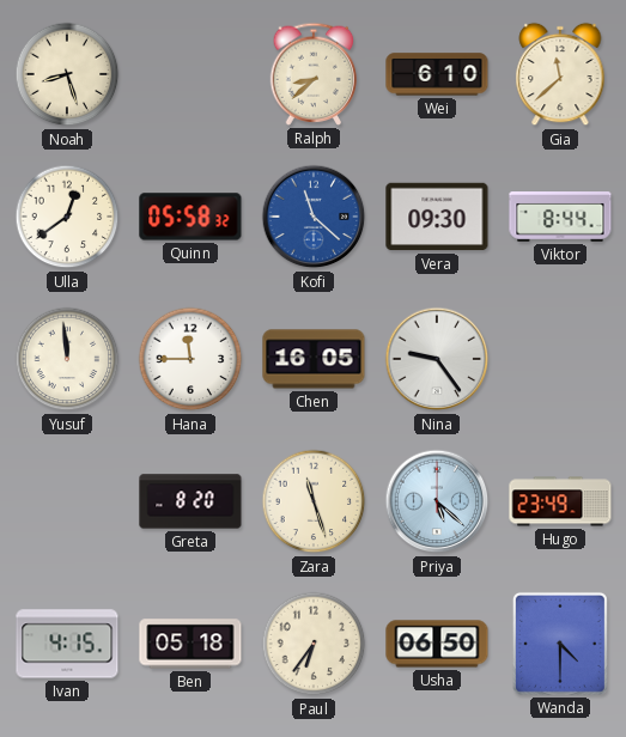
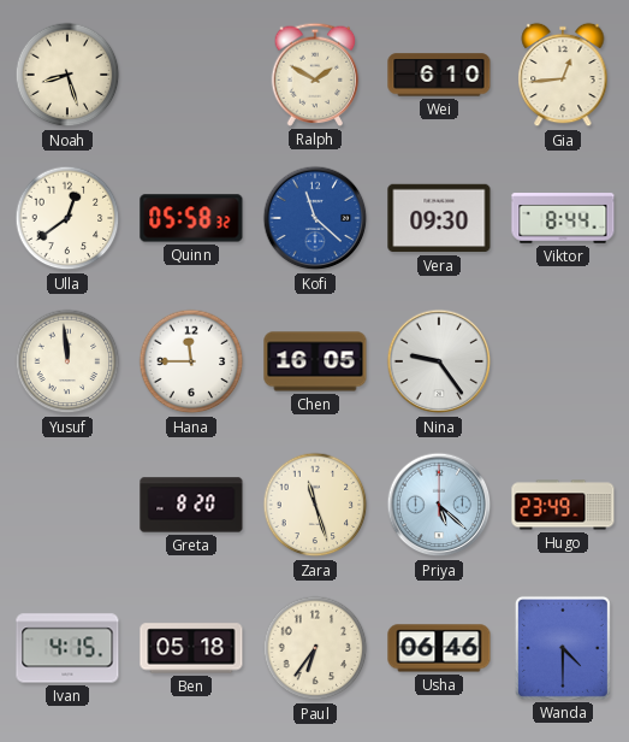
Ralph: 8:38 -> 1:50 (315, 75)
Gia: 11:38 -> 12:44 (563, 75)
Usha: 06:50 -> 06:46 (439, 648)
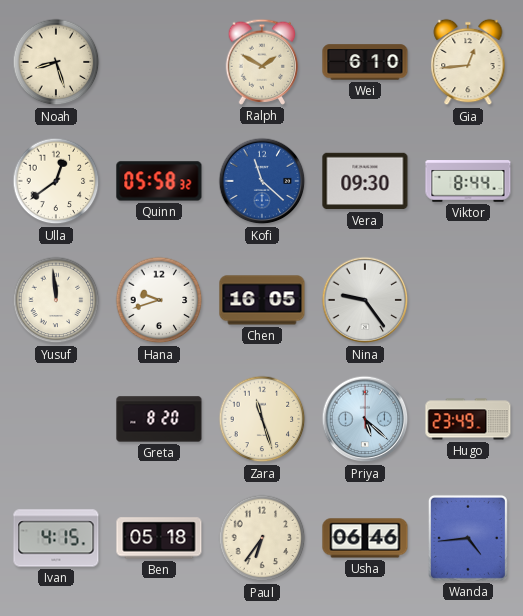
Hana: 11:45 -> 9:42 (159, 300)
Wanda: 4:30 -> 4:44 (468, 538)
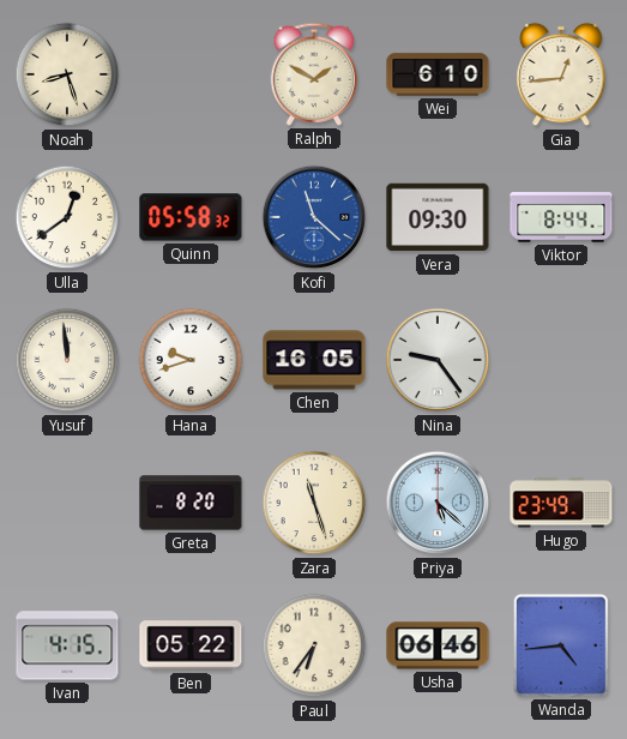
Ben: 05:18 -> 05:22 (191, 645)
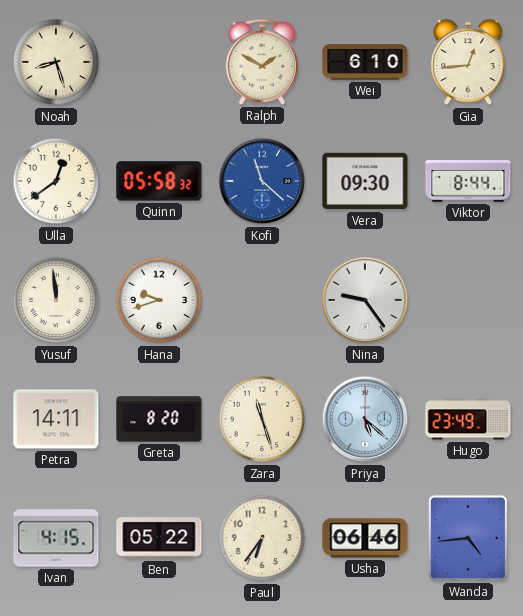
Chen: 16:05 -> none (314, 360)
Petra: none -> 14:11 (56, 419)
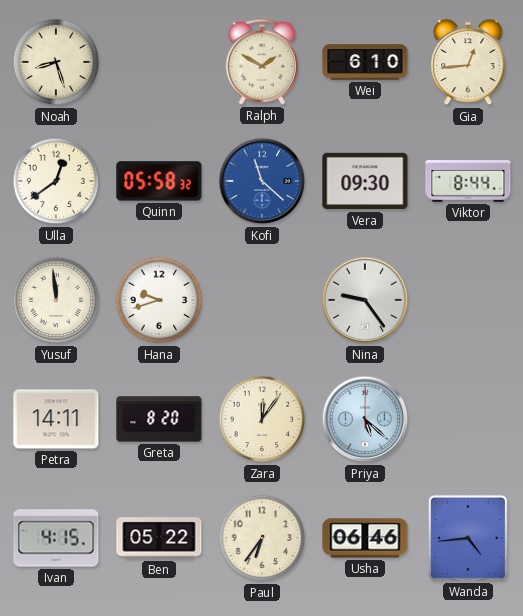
Zara: 11:27 -> 12:06 (262, 419)
Hugo: 23:49 -> none (468, 419)
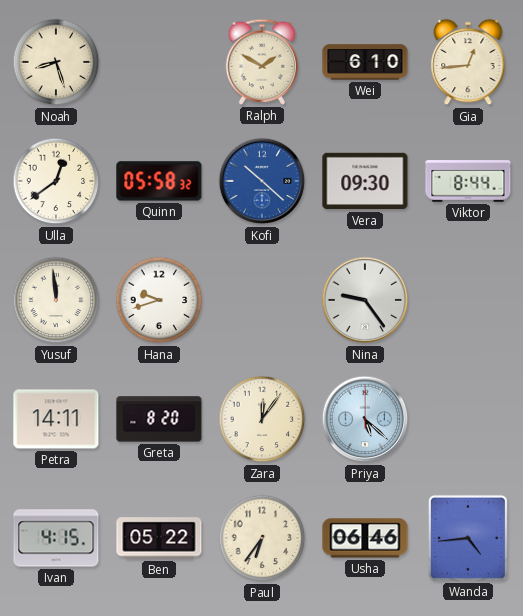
Kofi: 11:22 -> 10:22 (262, 181)
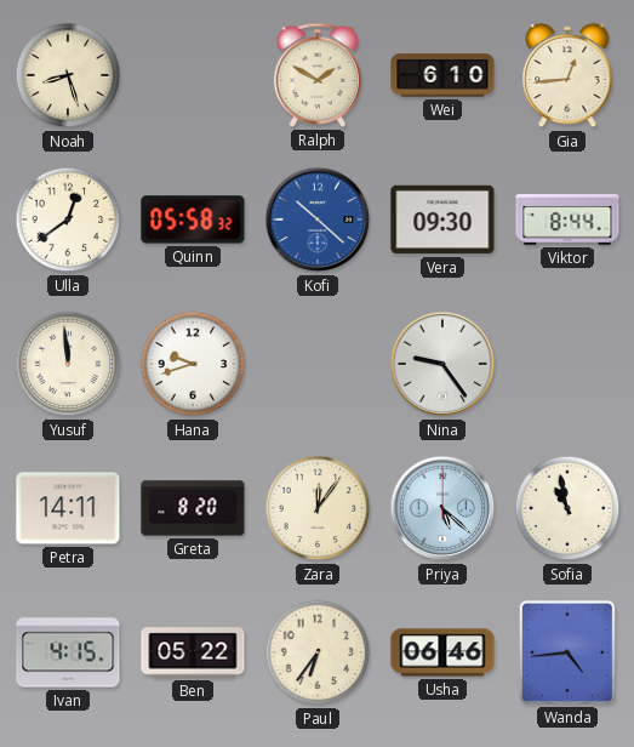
Sofia: none -> 10:58 (567, 508)
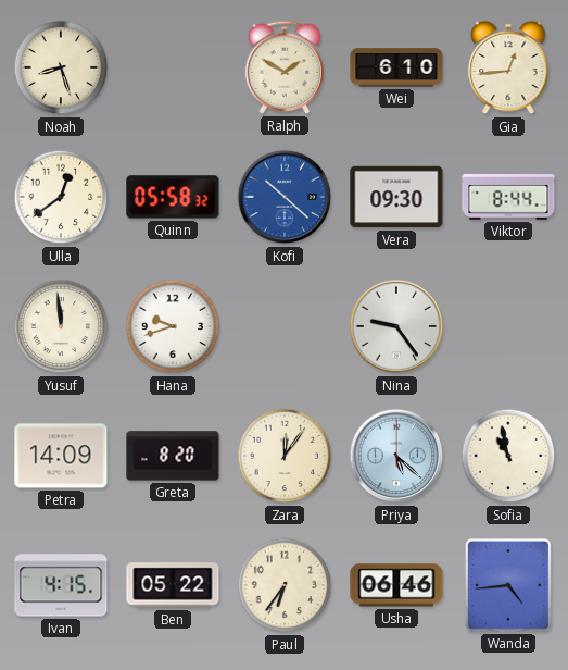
Petra: 14:11 -> 14:09 (61, 456)
